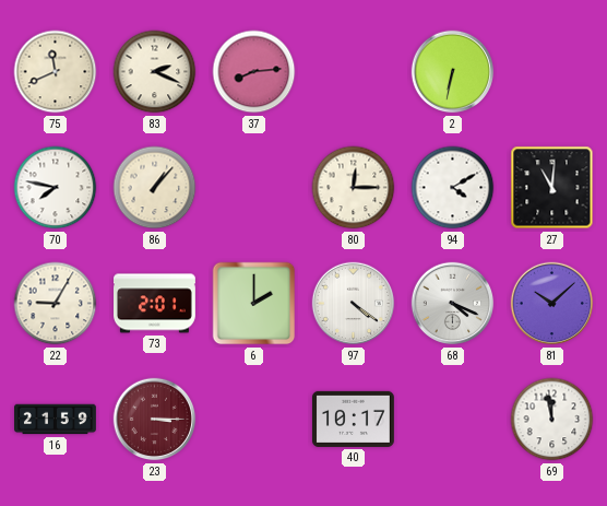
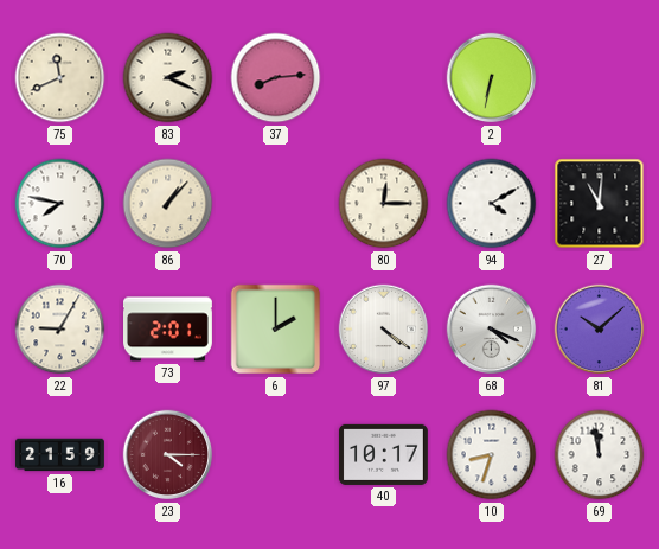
23: 3:15 -> 4:15 (168, 455)
10: none -> 8:33 (492, 455)
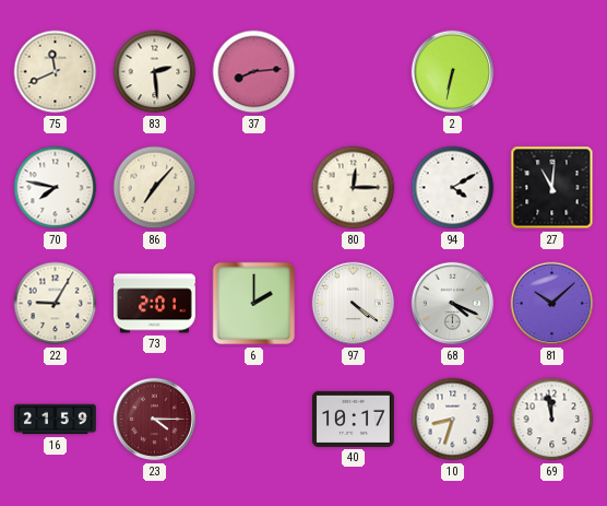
83: 2:19 -> 2:29 (155, 72)
86: 1:07 -> 7:07 (155, 188)
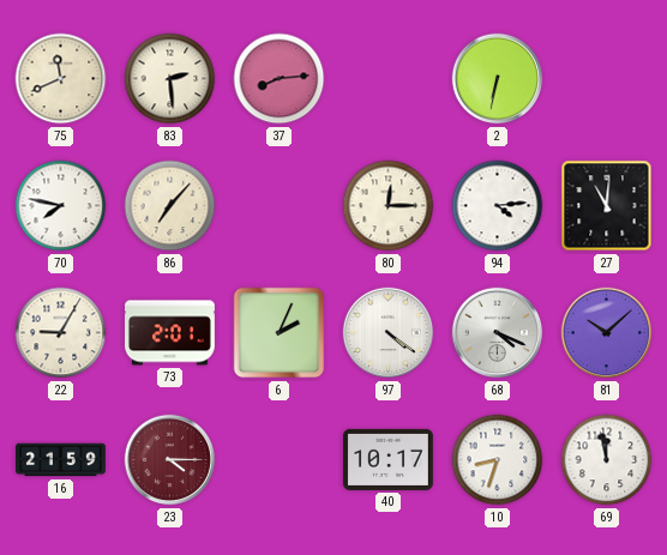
94: 4:10 -> 4:14 (498, 206)
6: 2:00 -> 2:04 (280, 333)
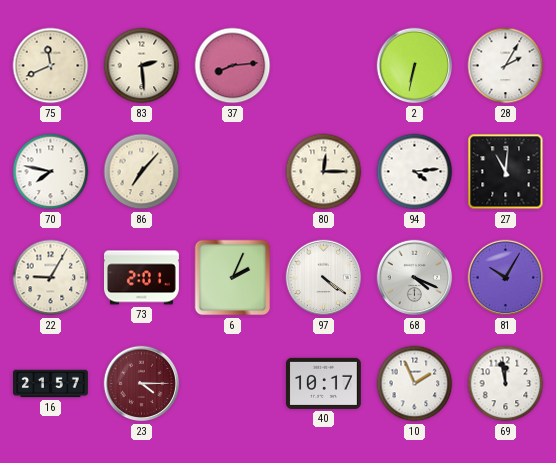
28: none -> 2:05 (506, 66)
81: 10:08 -> 10:05 (506, 278)
16: 21:59 -> 21:57 (51, 384)
10: 8:33 -> 1:56 (415, 384)
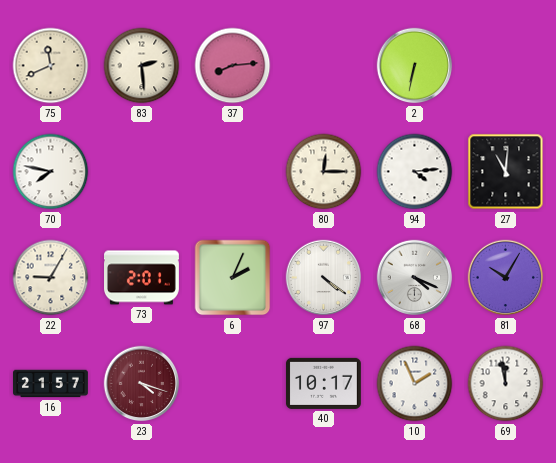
28: 2:05 -> none (506, 66)
86: 7:07 -> none (142, 172)
23: 4:15 -> 4:18 (142, 384)
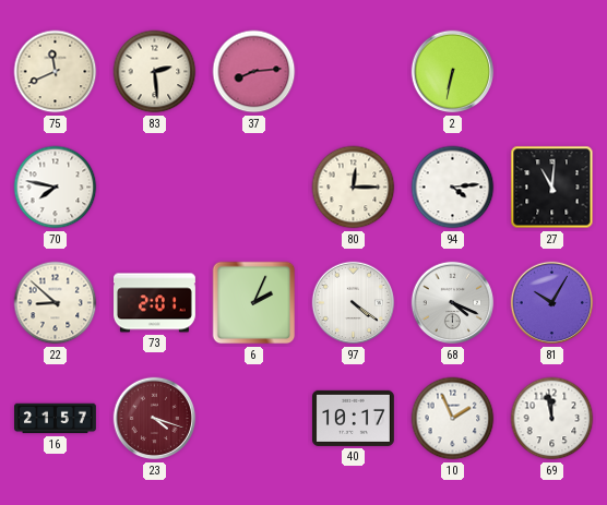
22: 9:05 -> 8:52 (56, 303)
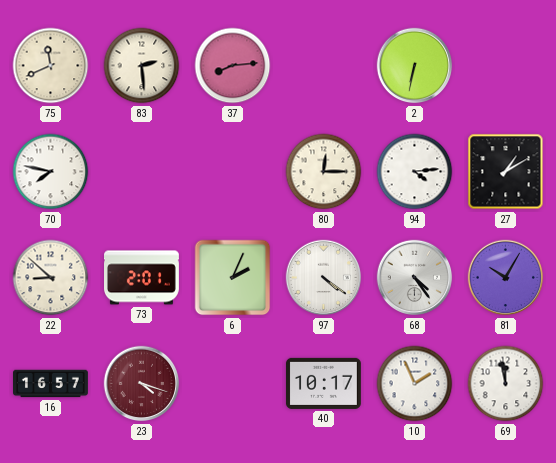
27: 11:01 -> 1:10 (506, 172)
68: 4:19 -> 4:24 (415, 278)
16: 21:57 -> 16:57 (51, 384)
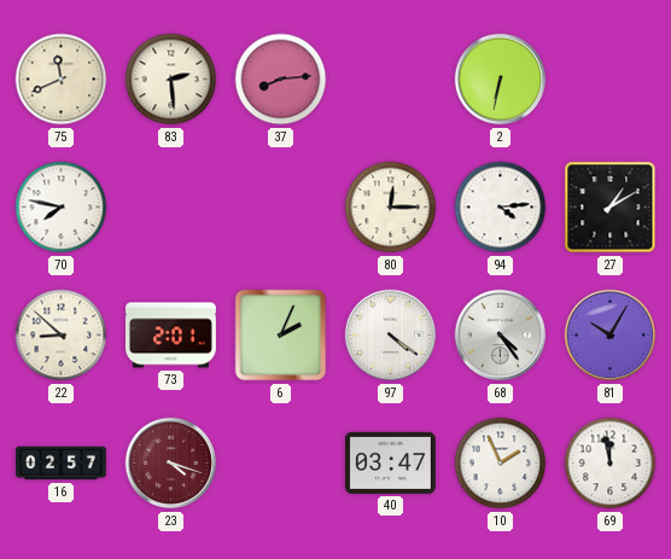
16: 16:57 -> 02:57 (62, 464)
40: 10:17 -> 03:47 (390, 462)
